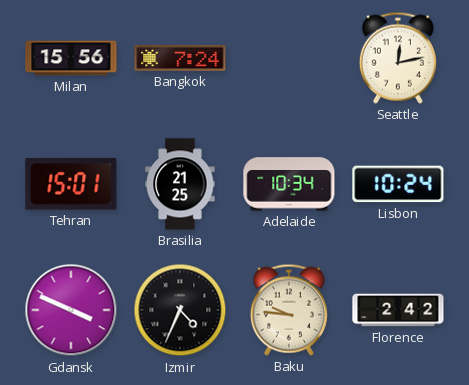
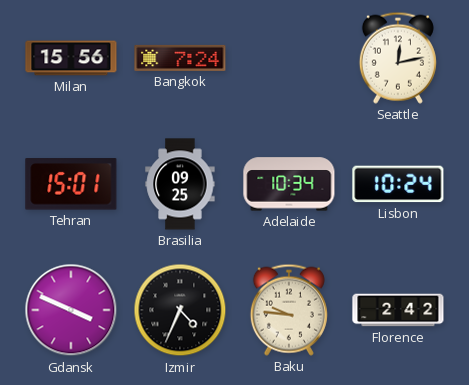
Brasilia: 21:25 -> 09:25 (180, 184)
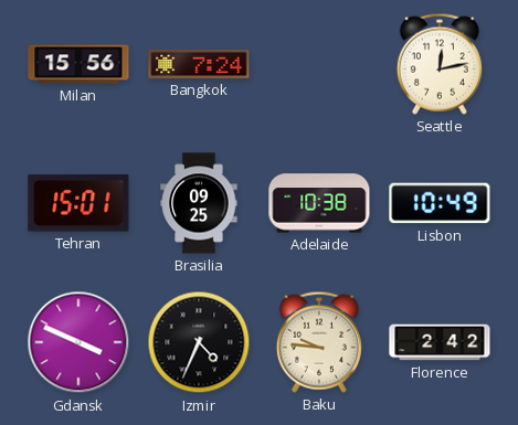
Adelaide: 10:34 -> 10:38 (319, 203)
Lisbon: 10:24 -> 10:49 (440, 203)
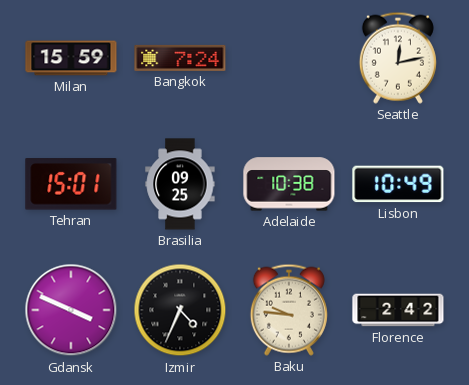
Milan: 15:56 -> 15:59 (71, 58)
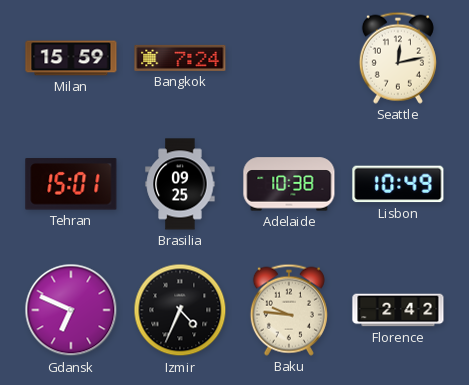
Gdansk: 3:49 -> 6:49 (71, 310)
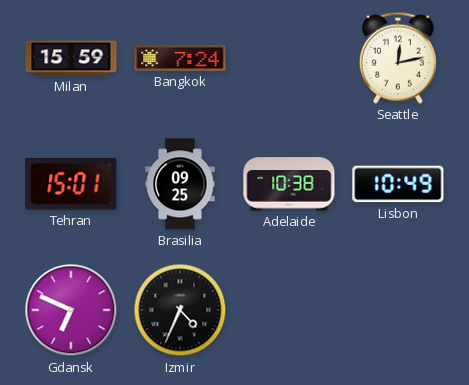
Baku: 9:46 -> none (289, 310)
Florence: 2:42 -> none (398, 310)
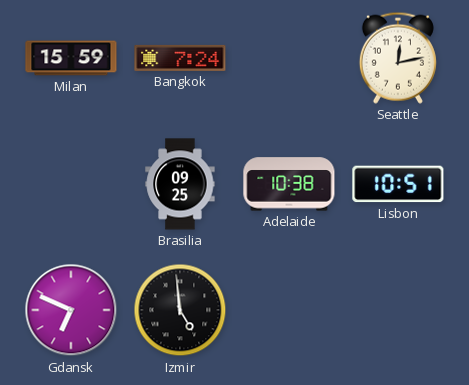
Tehran: 15:01 -> none (71, 184)
Lisbon: 10:49 -> 10:51 (398, 184)
Izmir: 4:34 -> 4:59 (180, 310)
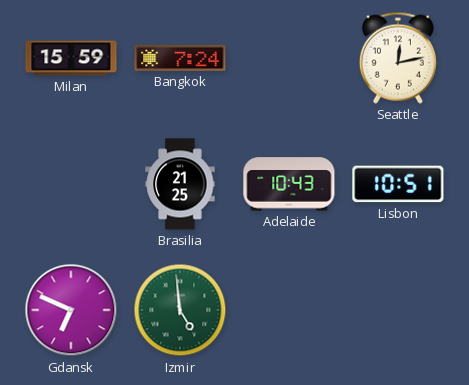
Brasilia: 09:25 -> 21:25 (180, 184)
Adelaide: 10:38 -> 10:43 (289, 184)
Izmir dial: black -> green (180, 310)
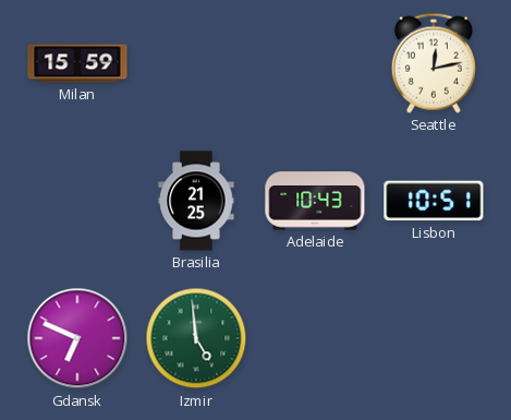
Bangkok: 7:24 -> none (180, 58)
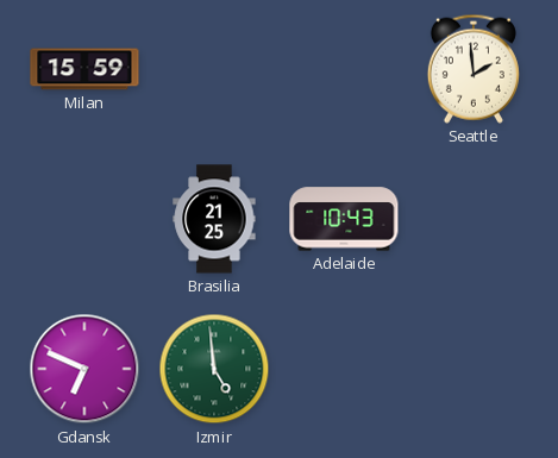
Seattle: 12:13 -> 1:59 (474, 69)
Lisbon: 10:51 -> none (434, 201)
